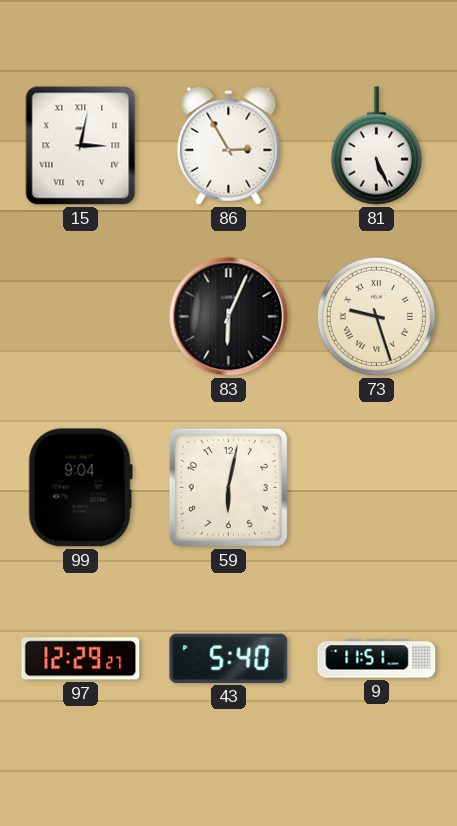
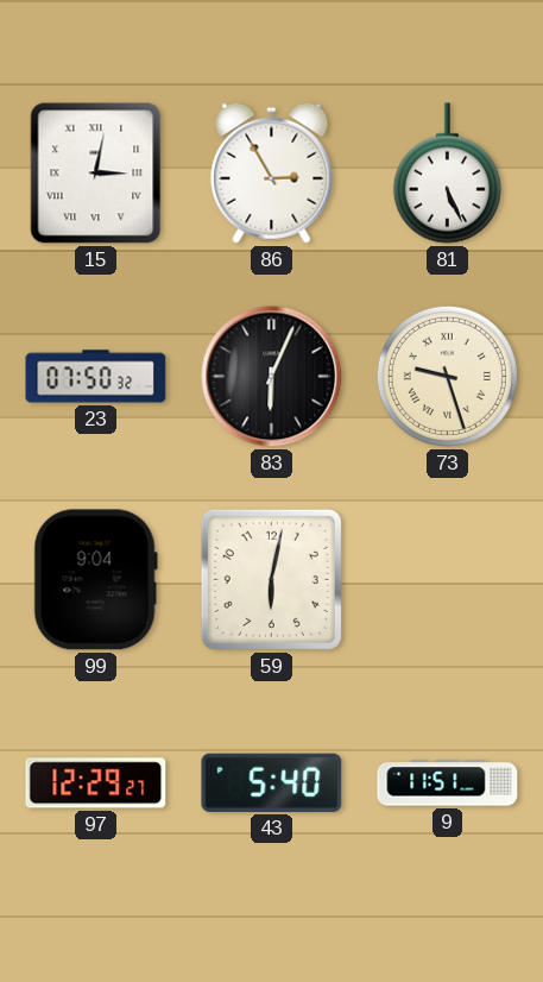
23: none -> 07:50 (96, 377)
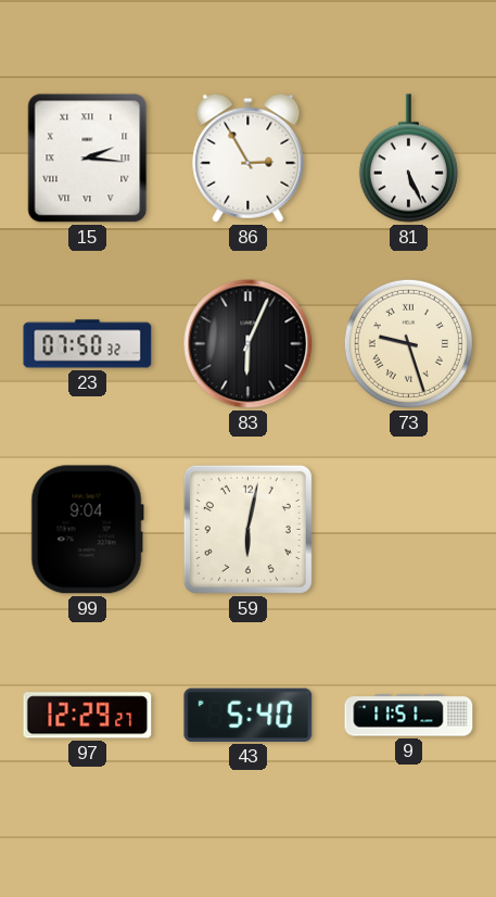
15: 3:02 -> 2:16 (88, 159)
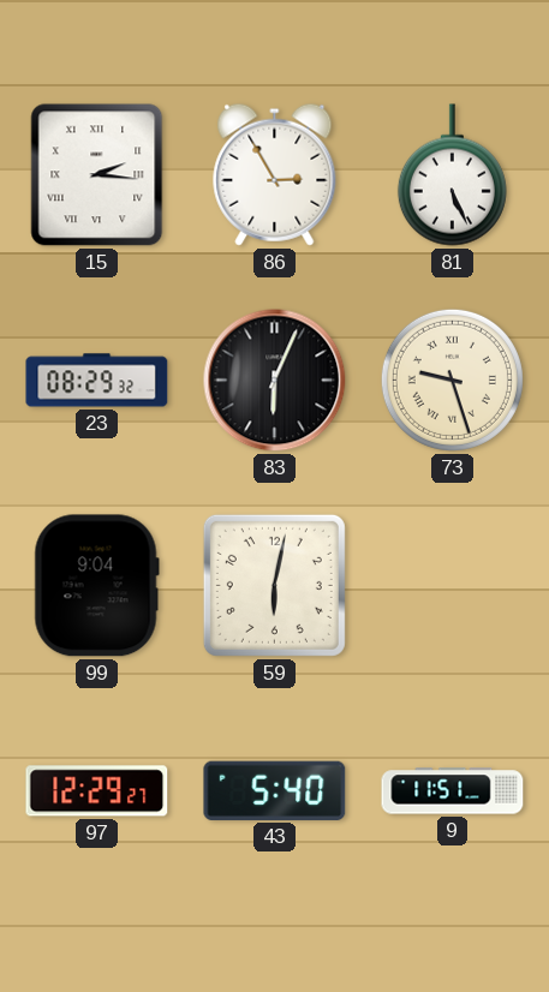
23: 07:50 -> 08:29 (97, 381)
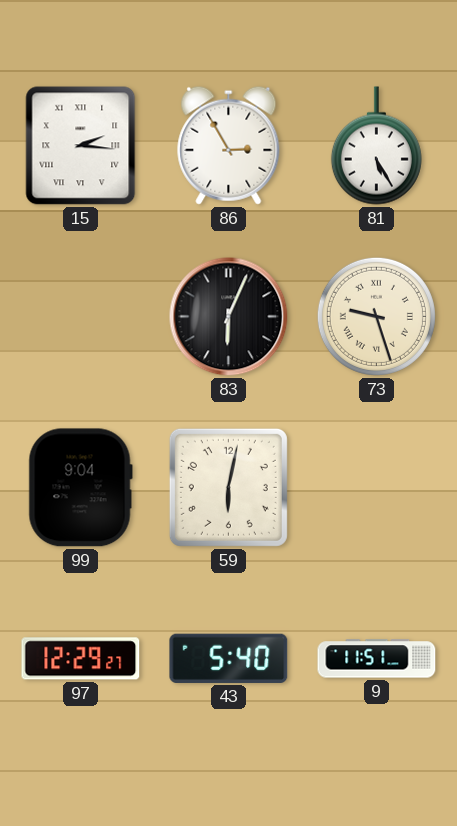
81: 5:26 -> 5:25 (376, 146)
23: 08:29 -> none (97, 381)
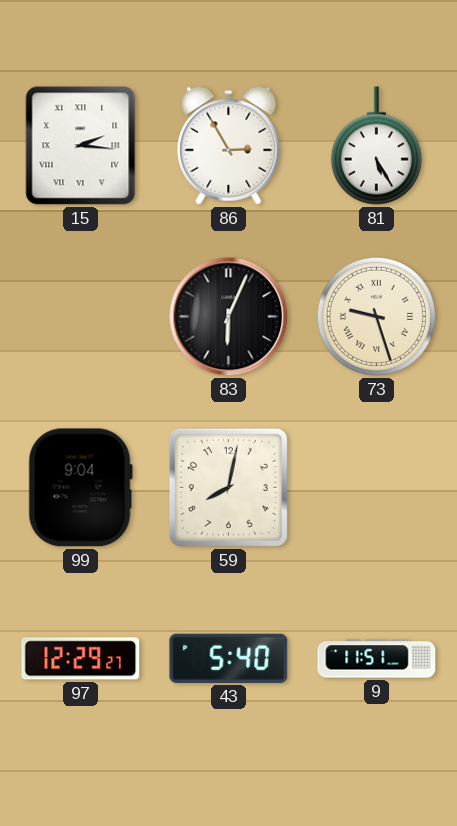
59: 6:02 -> 8:02 (228, 487)
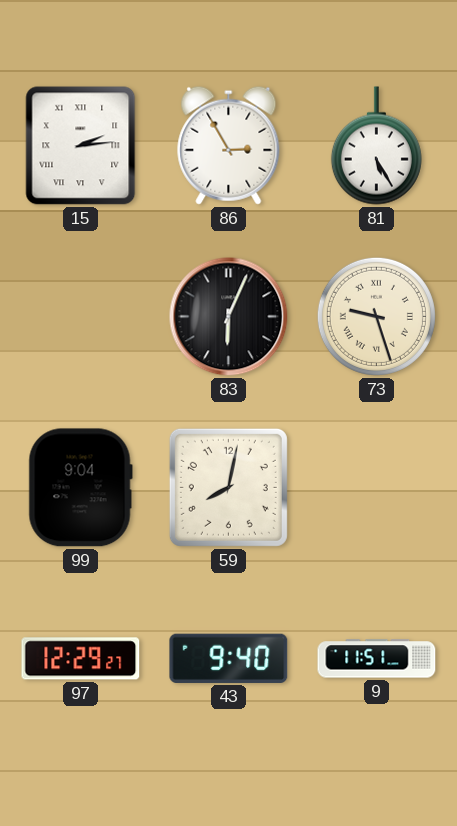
15: 2:16 -> 2:14 (81, 146)
43: 5:40 -> 9:40 (229, 658)
